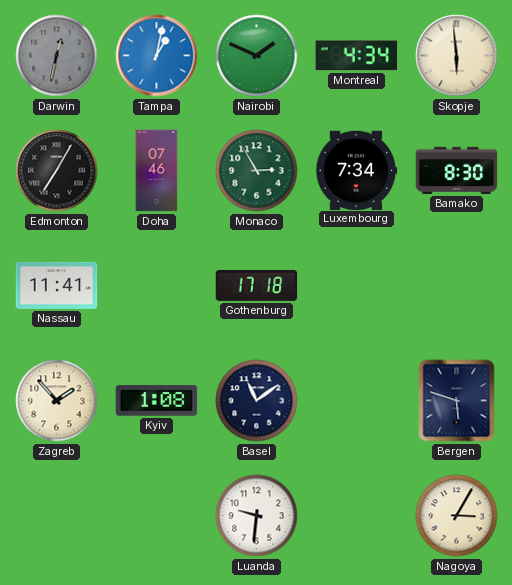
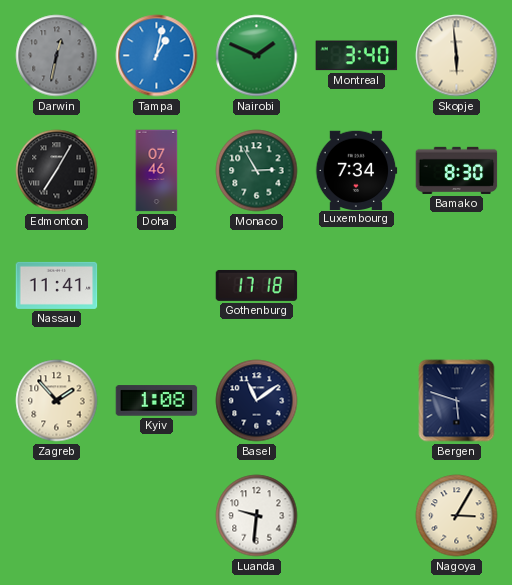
Montreal: 4:34 -> 3:40 (357, 56)
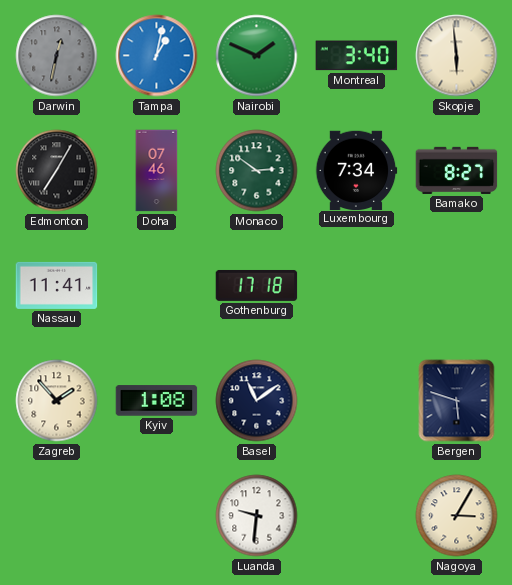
Monaco: 2:55 -> 2:51 (257, 171)
Bamako: 8:30 -> 8:27 (457, 170)
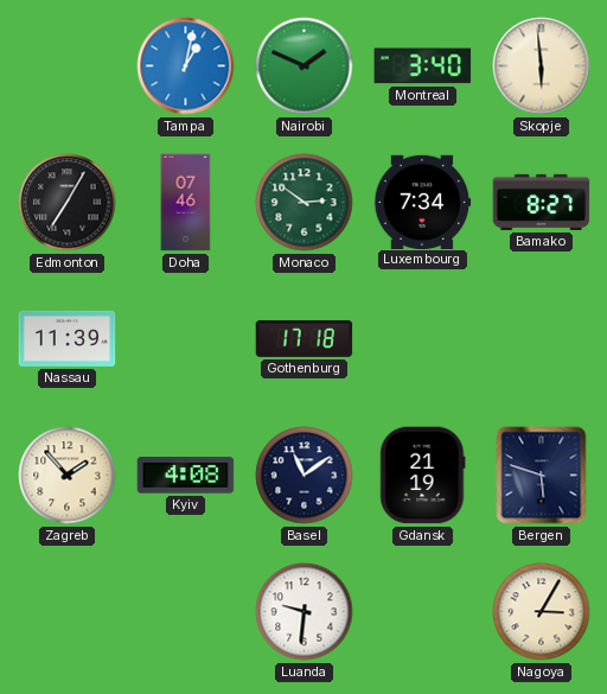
Darwin: 12:32 -> none (57, 56)
Nassau: 11:41 -> 11:39 (68, 338)
Kyiv: 1:08 -> 4:08 (186, 476)
Gdansk: none -> 21:19 (423, 476)
